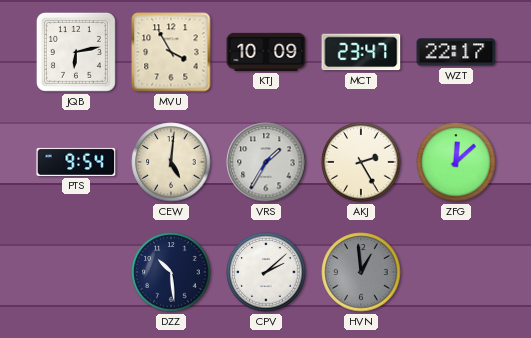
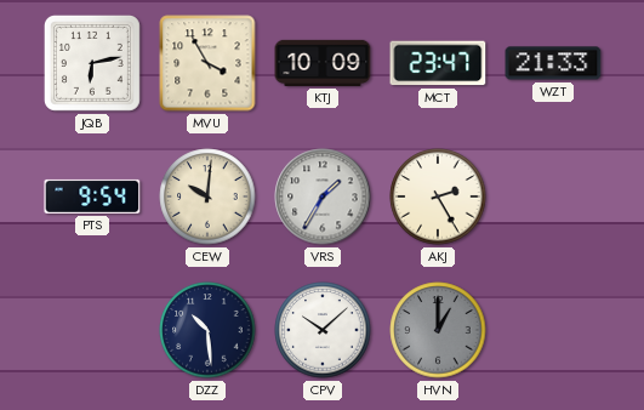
WZT: 22:17 -> 21:33 (553, 63)
CEW: 5:01 -> 10:01 (207, 197)
ZFG: 12:08 -> none (456, 162)
CPV: 2:08 -> 10:08 (323, 330)
HVN: 12:59 -> 1:00 (438, 330)
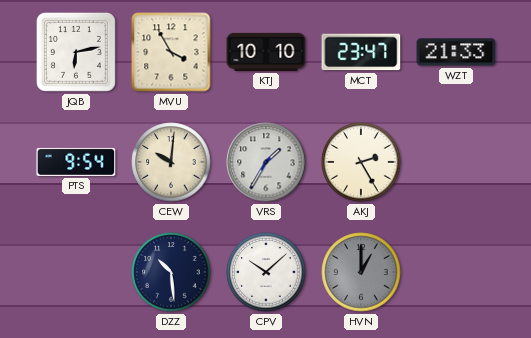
KTJ: 10:09 -> 10:10 (266, 52)
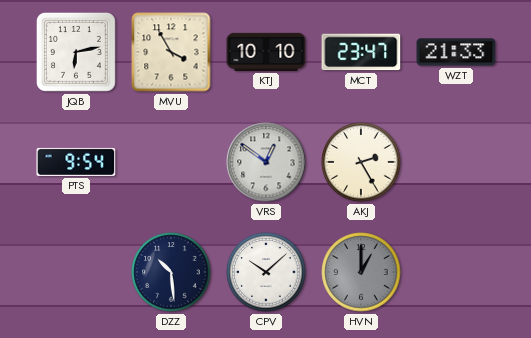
CEW: 10:01 -> none (171, 162)
VRS: 1:35 -> 12:51 (266, 162)
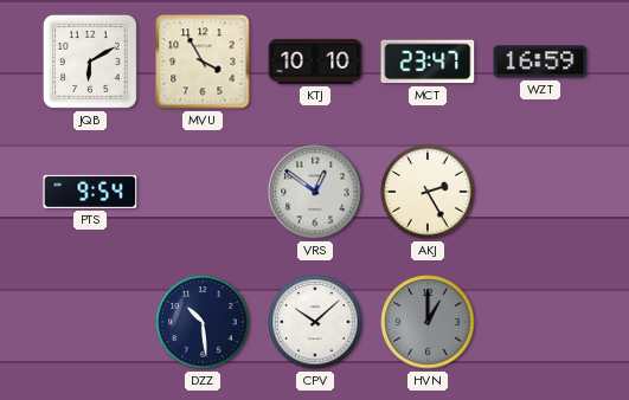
JQB: 6:13 -> 6:10 (90, 62)
WZT: 21:33 -> 16:59 (540, 62)
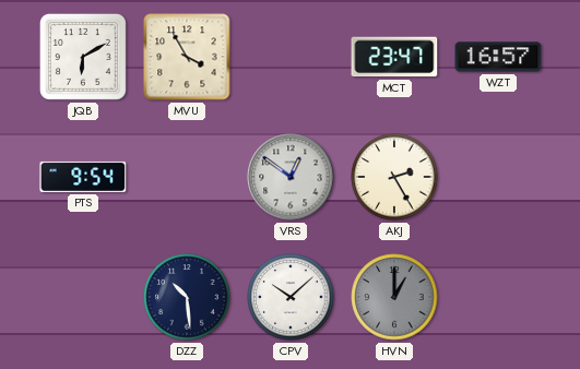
KTJ: 10:10 -> none (315, 62)
WZT: 16:59 -> 16:57 (498, 57)
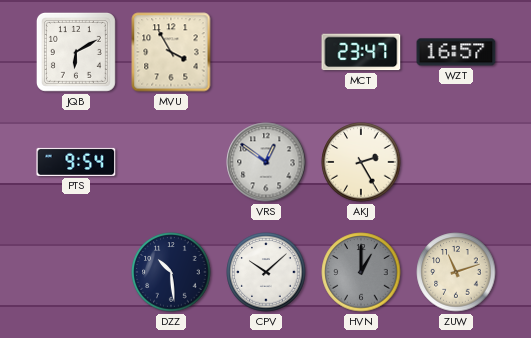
ZUW: none -> 11:12 (456, 272)
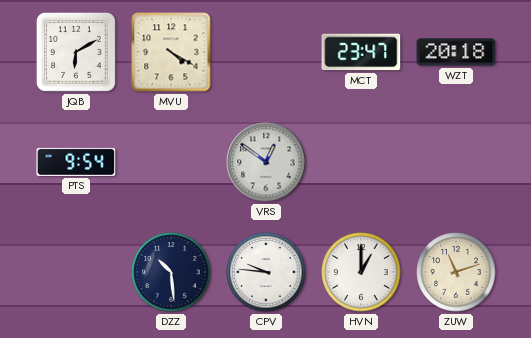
MVU: 3:55 -> 4:20 (171, 52)
WZT: 16:57 -> 20:18 (456, 52)
AKJ: 2:25 -> none (361, 162)
CPV: 10:08 -> 9:46 (266, 272)
HVN dial: grey -> white (361, 272)
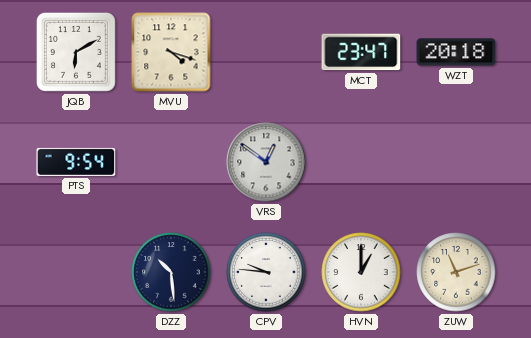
MVU: 4:20 -> 4:18 (171, 52)
